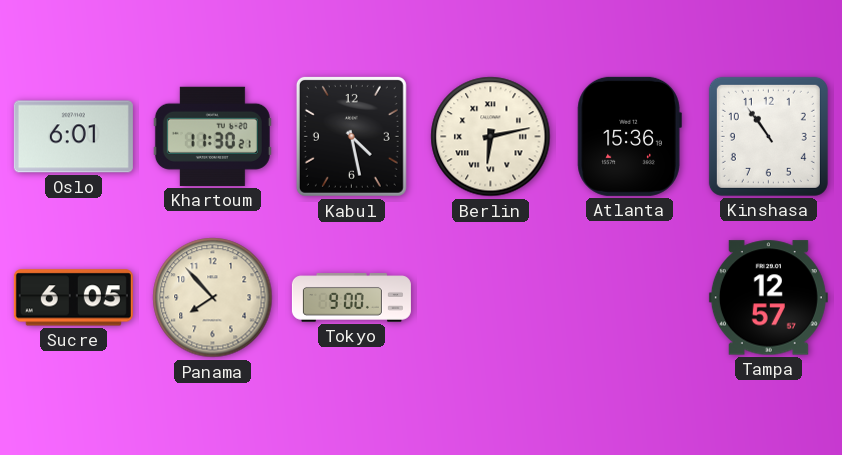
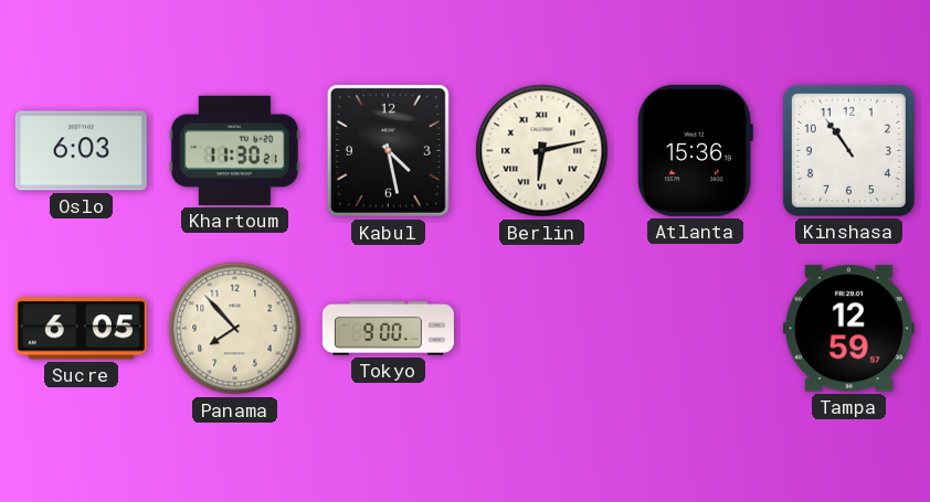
Oslo: 6:01 -> 6:03 (81, 151)
Tampa: 12:57 -> 12:59 (848, 329)
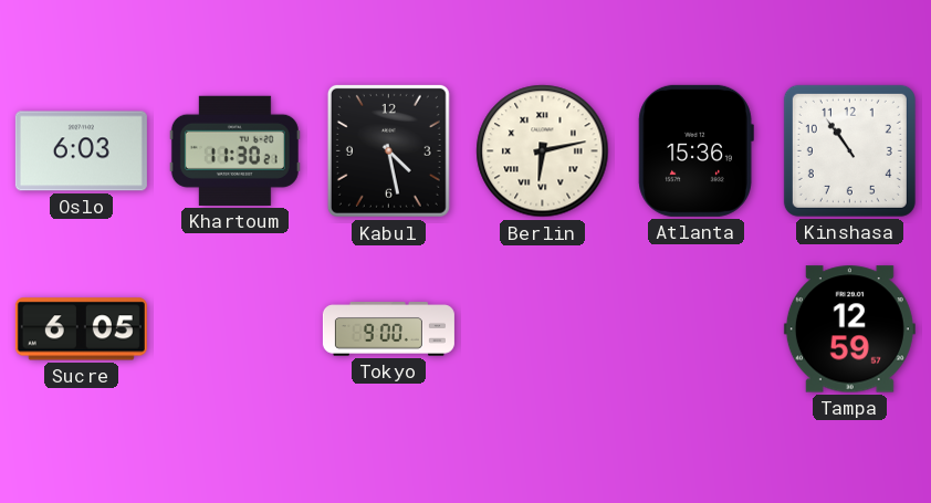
Panama: 7:53 -> none (235, 329)
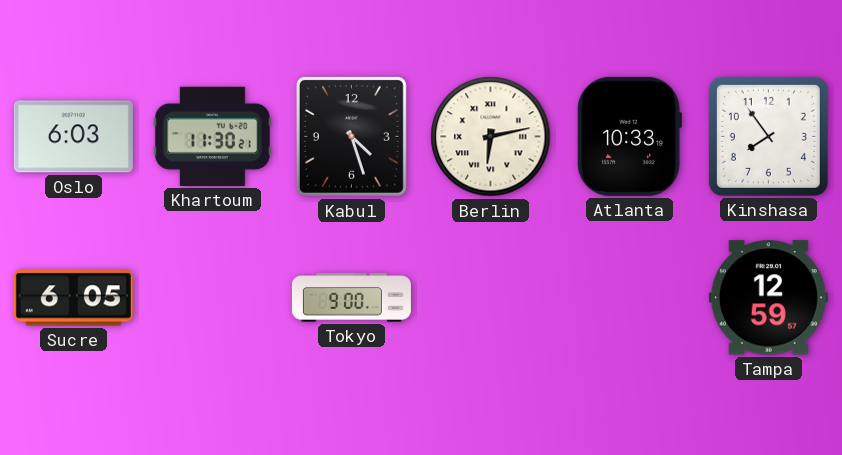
Kabul: 4:28 -> 4:27 (351, 136)
Atlanta: 15:36 -> 10:33 (629, 136)
Kinshasa: 10:54 -> 7:54 (768, 136)
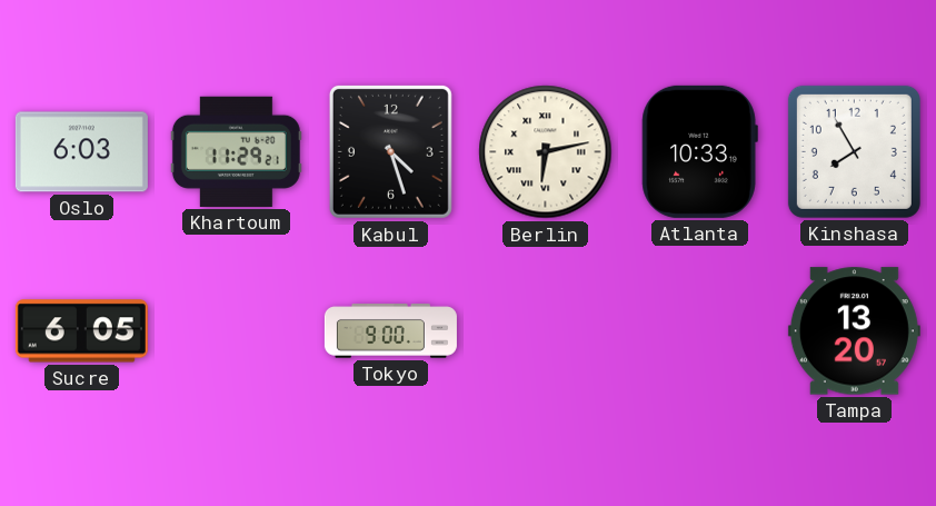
Khartoum: 11:30 -> 11:29 (236, 151)
Kinshasa: 7:54 -> 7:55 (854, 151)
Tampa: 12:59 -> 13:20 (854, 331)
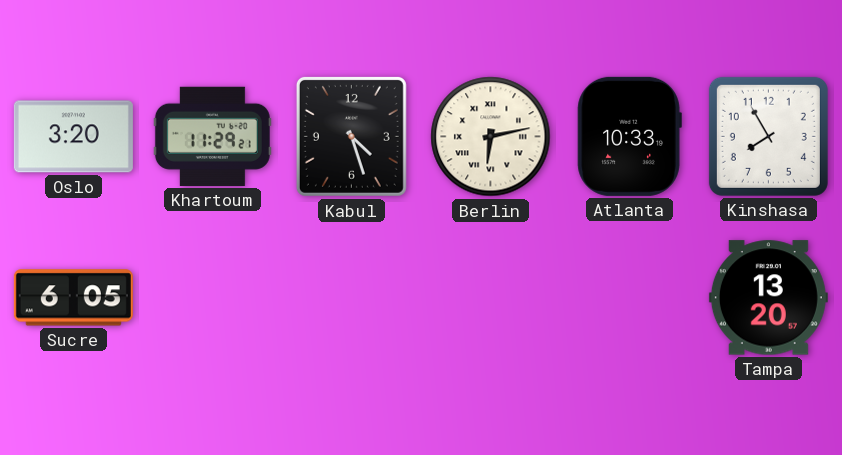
Oslo: 6:03 -> 3:20 (73, 137)
Tokyo: 9:00 -> none (390, 331)
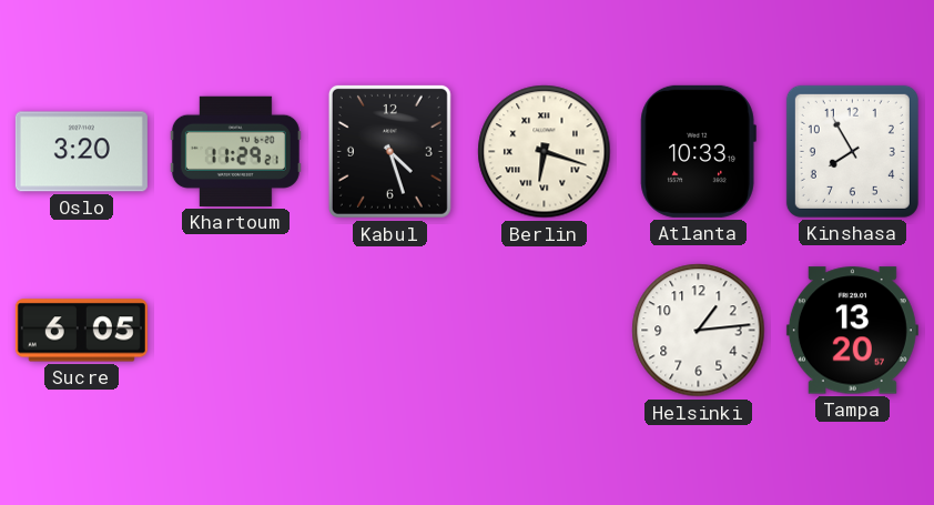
Berlin: 6:13 -> 6:18 (545, 152)
Helsinki: none -> 1:14 (699, 331)
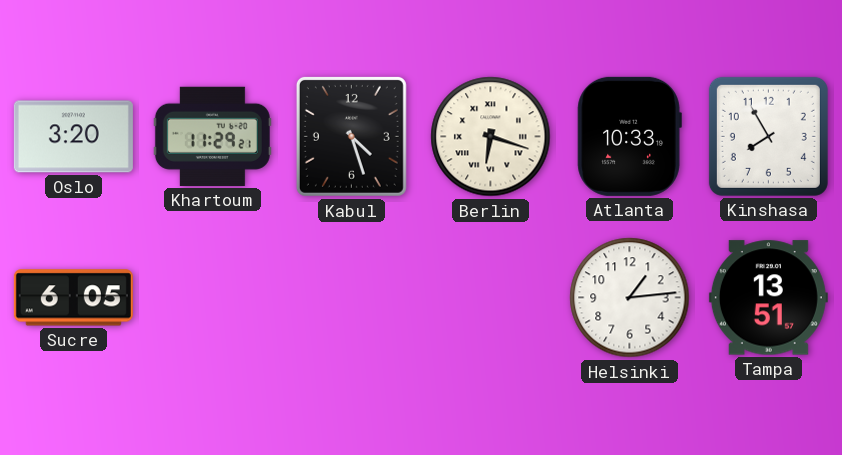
Tampa: 13:20 -> 13:51 (768, 298)
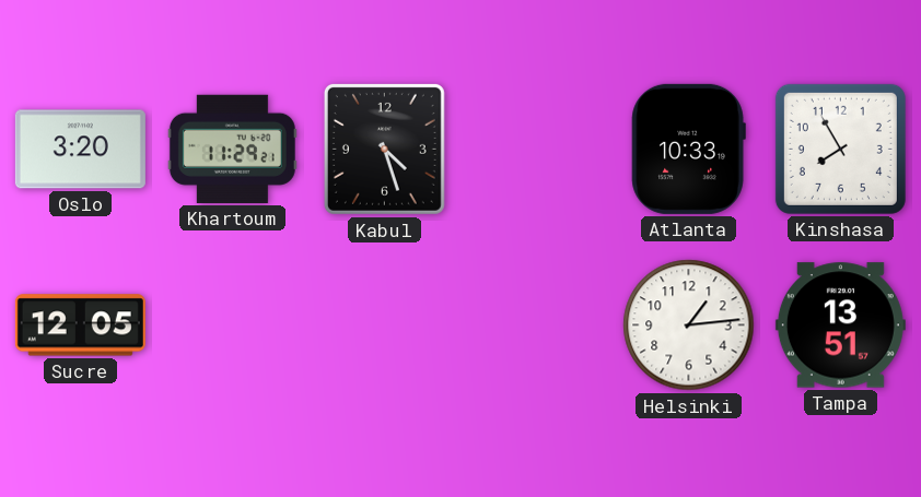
Berlin: 6:18 -> none (491, 137)
Sucre: 6:05 -> 12:05 (80, 326)
